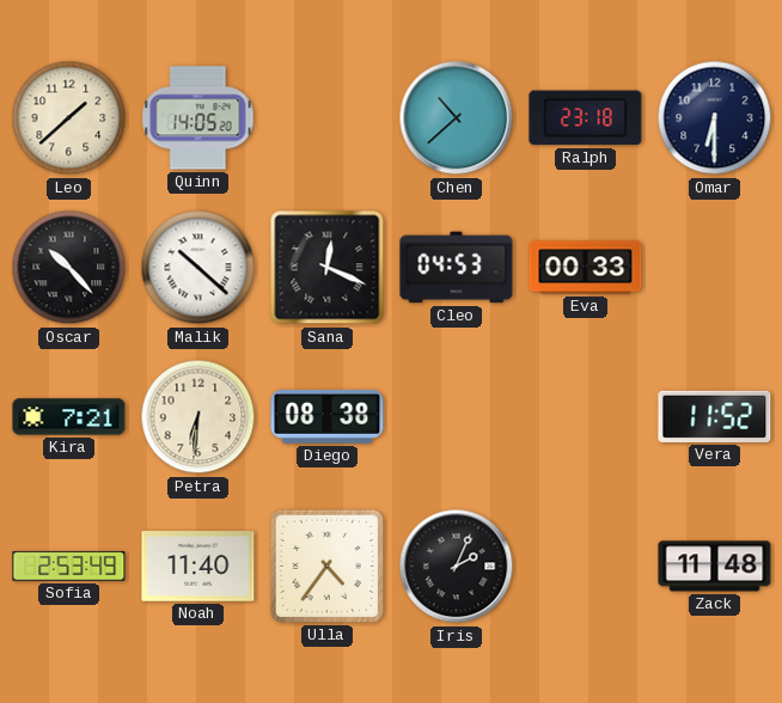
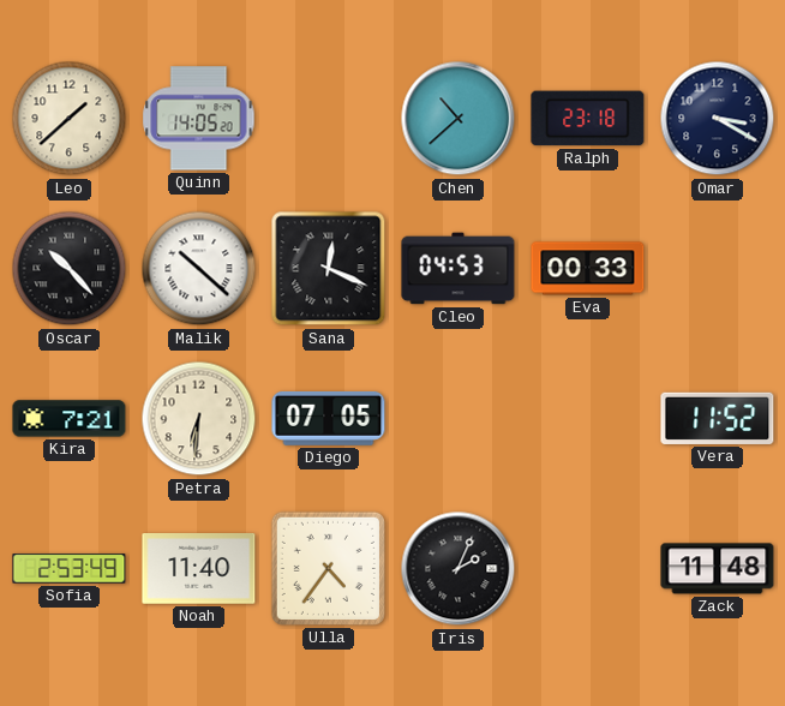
Omar: 6:30 -> 3:20 (718, 119)
Diego: 08:38 -> 07:05 (329, 418)
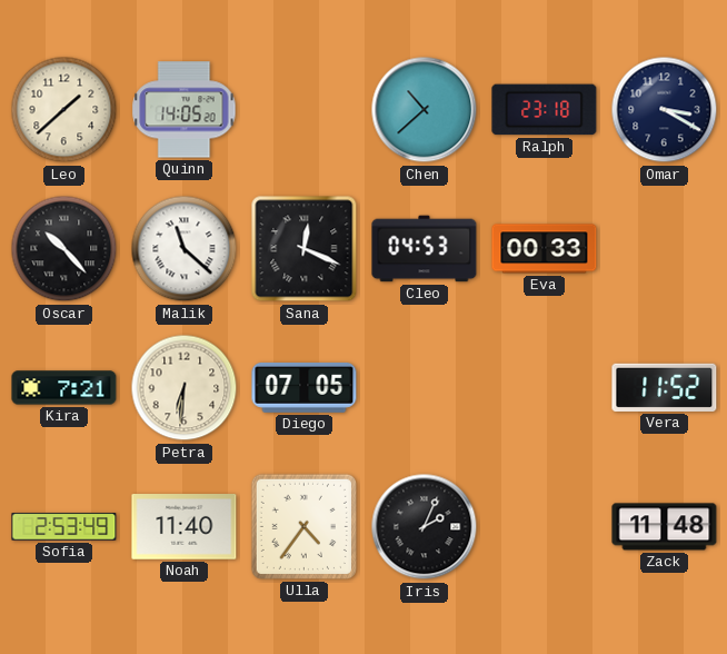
Malik: 10:22 -> 11:22 (185, 249)
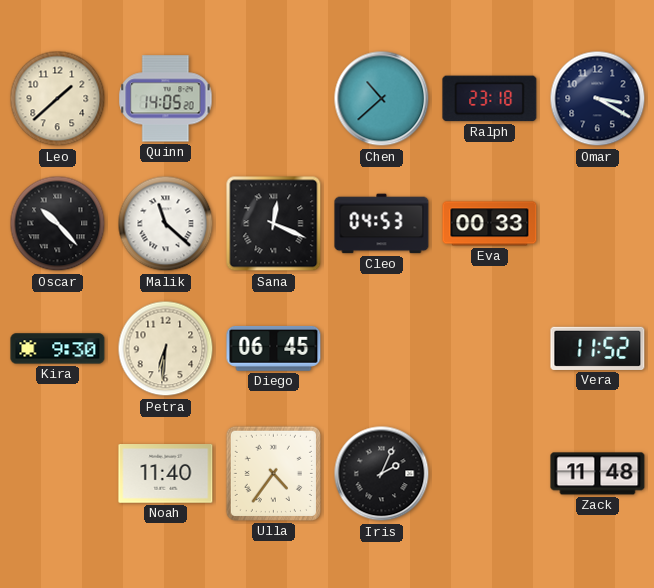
Kira: 7:21 -> 9:30 (58, 349)
Diego: 07:05 -> 06:45 (274, 348)
Sofia: 2:53 -> none (64, 527)
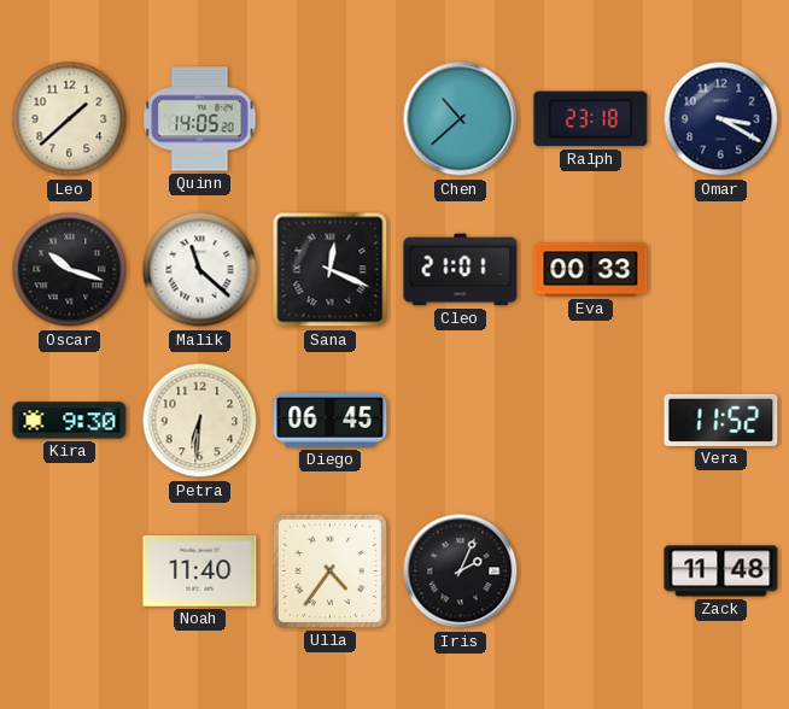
Oscar: 10:23 -> 10:18 (70, 270)
Cleo: 04:53 -> 21:01 (461, 270)
